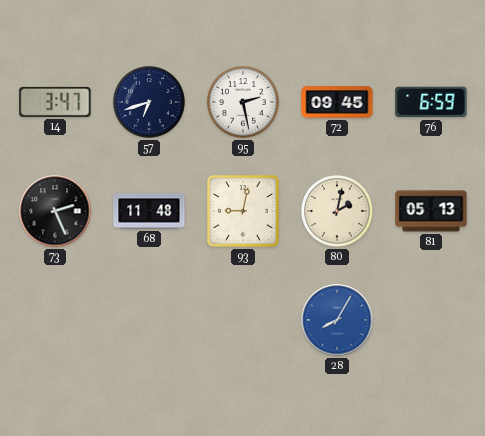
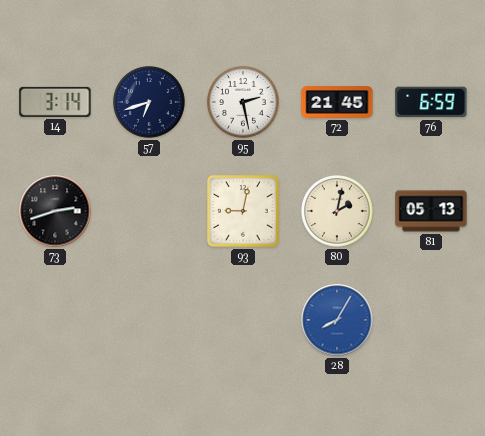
14: 3:47 -> 3:14 (55, 102)
72: 09:45 -> 21:45 (337, 102)
73: 2:26 -> 2:42 (55, 211)
68: 11:48 -> none (149, 211)
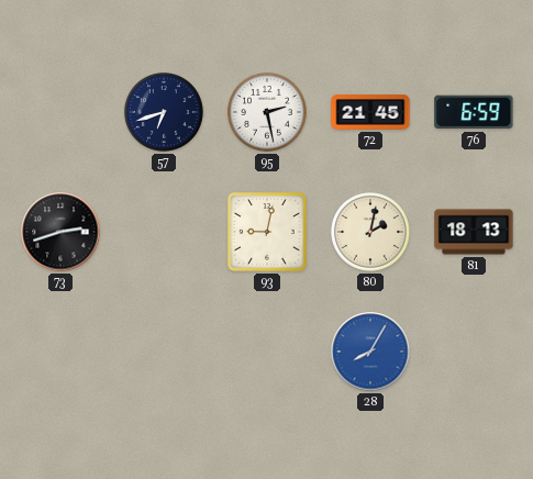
14: 3:14 -> none (55, 102)
81: 05:13 -> 18:13 (474, 232)
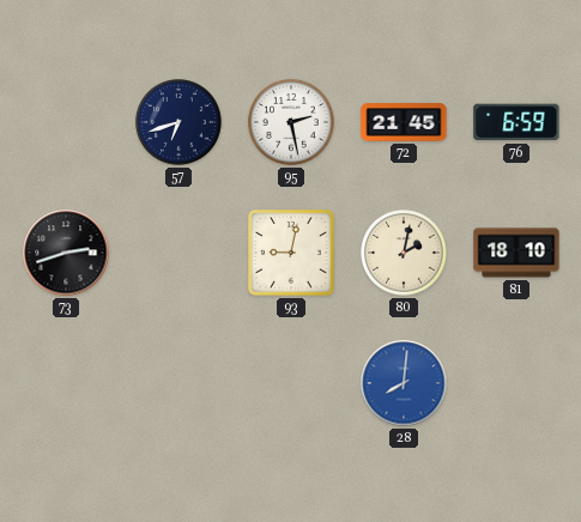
81: 18:13 -> 18:10 (516, 253)
28: 8:05 -> 8:01 (404, 383)
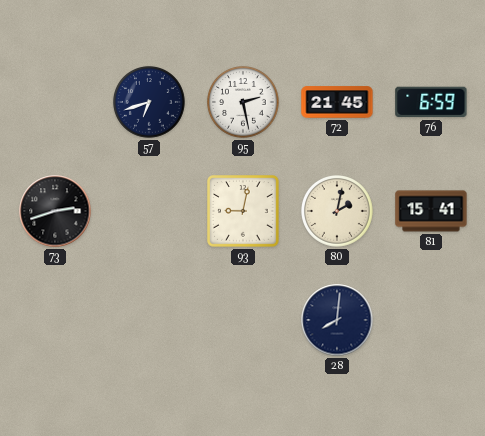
81: 18:10 -> 15:41 (431, 211)
28 dial: blue -> navy (337, 320)
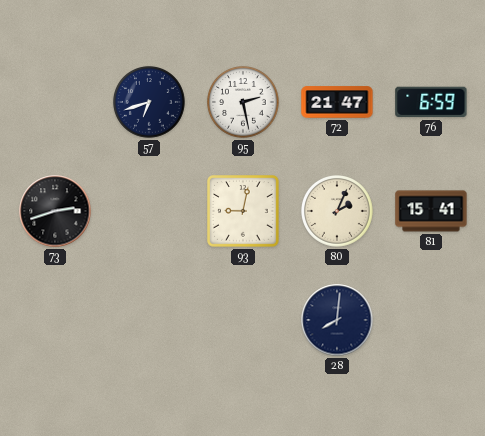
72: 21:45 -> 21:47 (337, 102)
80: 2:02 -> 2:04 (338, 212)
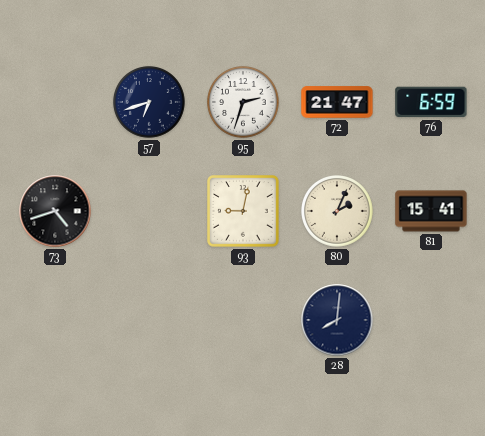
95: 2:28 -> 2:33 (244, 103)
73: 2:42 -> 4:42 (55, 211)
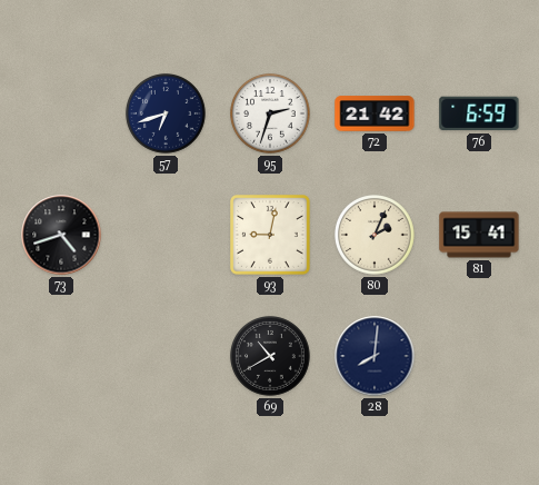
72: 21:47 -> 21:42 (375, 113)
69: none -> 10:40 (271, 357)
